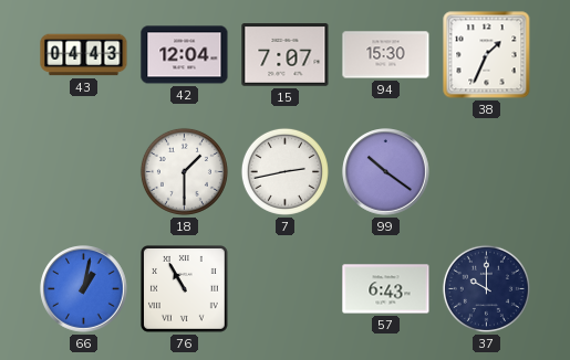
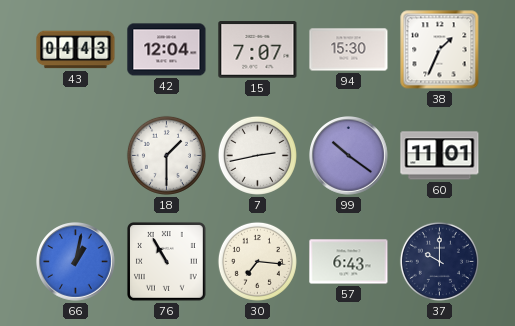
60: none -> 11:01 (440, 156)
30: none -> 7:16 (257, 261)
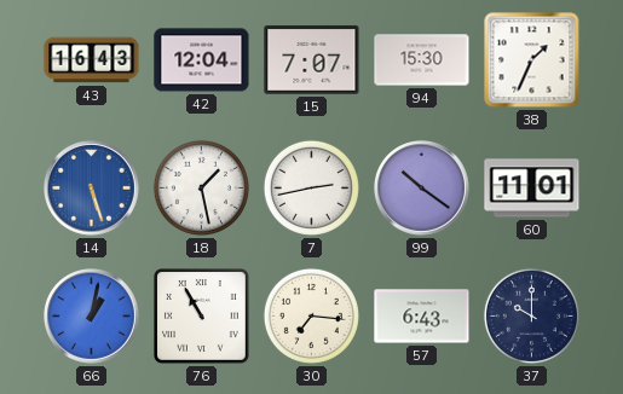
43: 04:43 -> 16:43 (92, 60)
14: none -> 5:27 (92, 189)
18: 1:30 -> 1:28 (201, 187)
